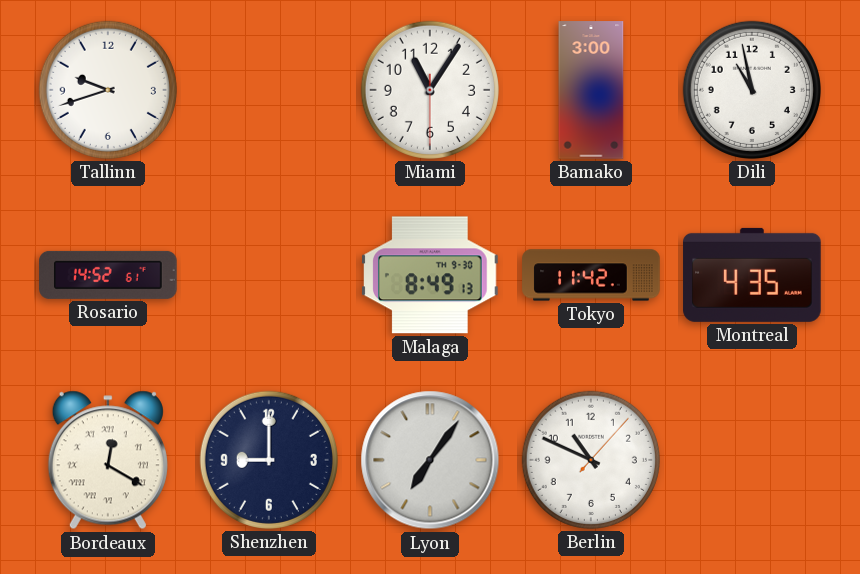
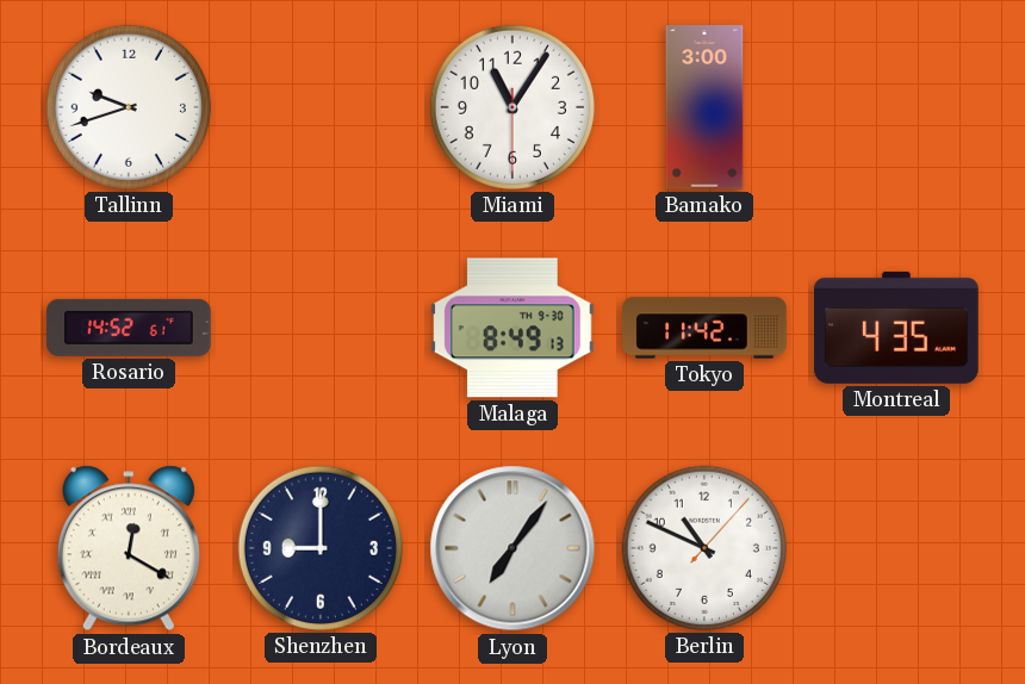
Dili: 10:58 -> none (752, 90)
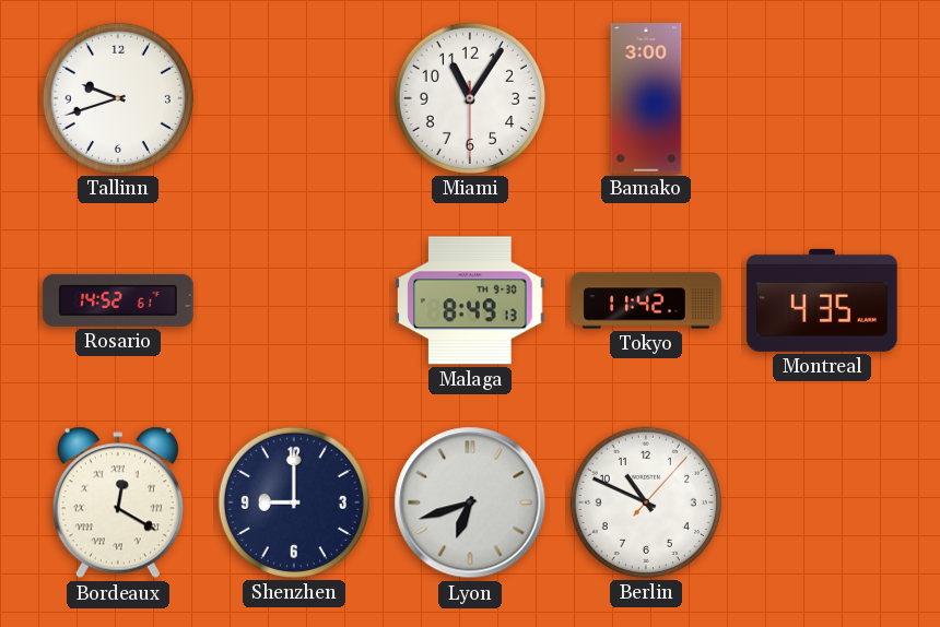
Lyon: 7:06 -> 6:42 (470, 502)
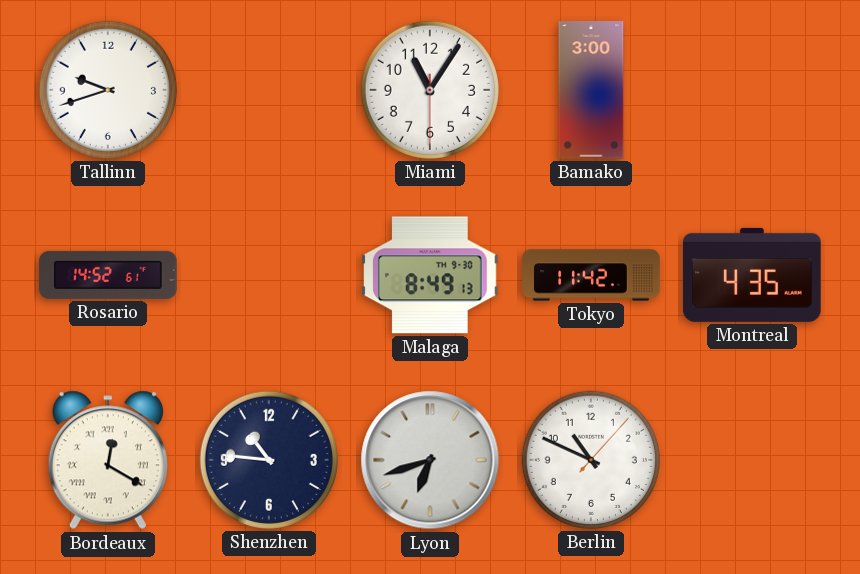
Shenzhen: 9:00 -> 10:46 (269, 460)
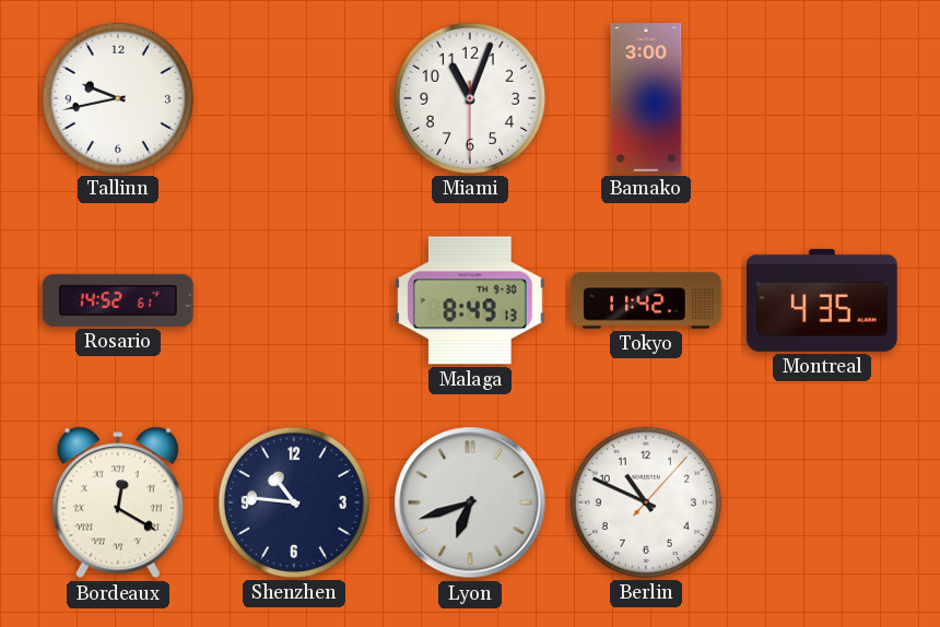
Tallinn: 9:42 -> 9:43 (118, 98)
Miami: 11:05 -> 11:03 (470, 98)
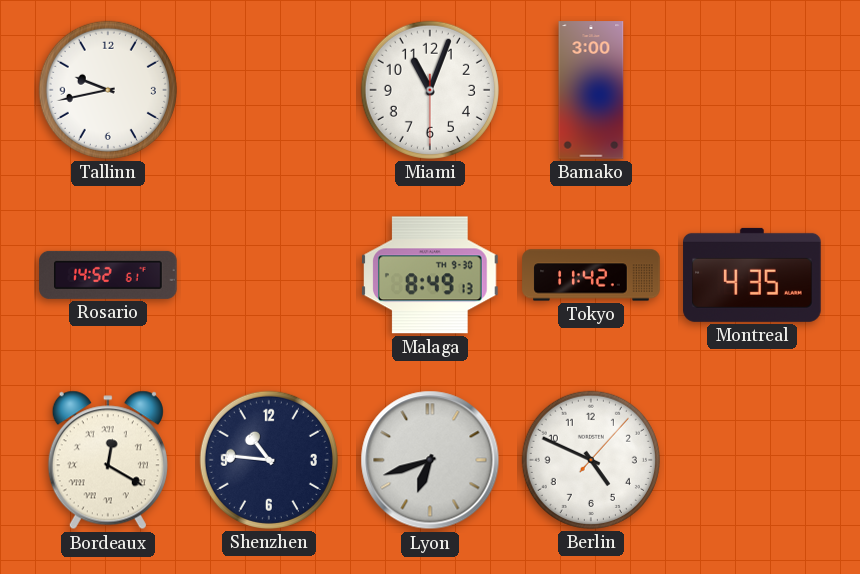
Berlin: 10:49 -> 4:49 (591, 460)
